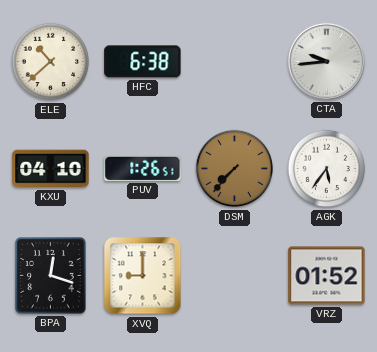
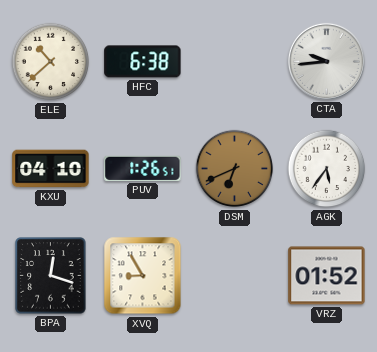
DSM: 7:37 -> 6:41 (235, 169)
XVQ: 9:00 -> 8:55 (143, 276)
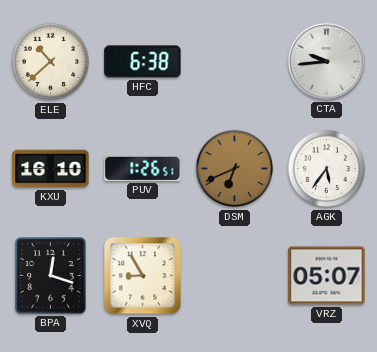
KXU: 04:10 -> 16:10 (51, 169)
VRZ: 01:52 -> 05:07 (327, 276)
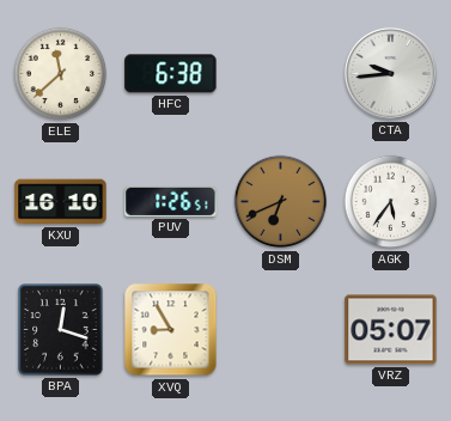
ELE: 10:38 -> 11:38 (61, 74)
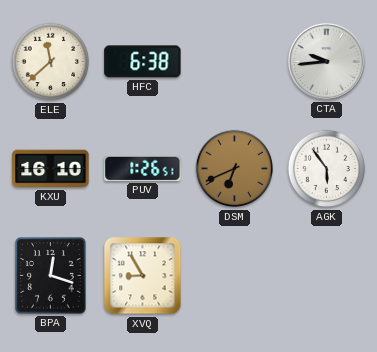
AGK: 5:36 -> 5:54 (327, 169)
VRZ: 05:07 -> none (391, 330)
